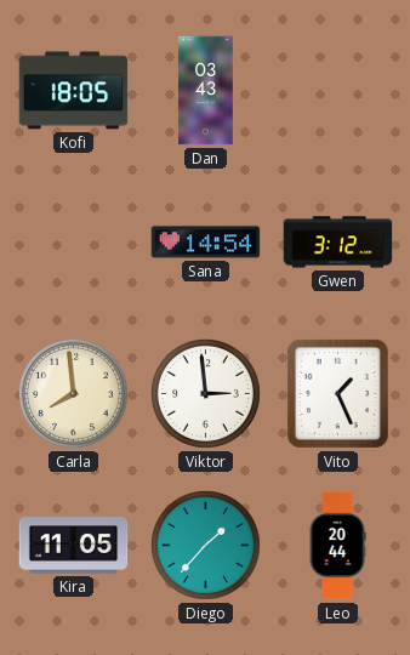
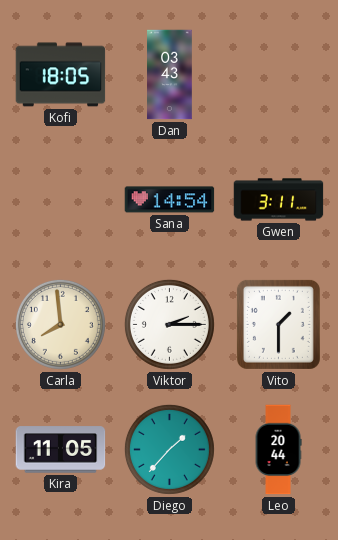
Gwen: 3:12 -> 3:11 (279, 200)
Viktor: 2:59 -> 2:15 (169, 324)
Vito: 1:26 -> 1:30 (278, 324)
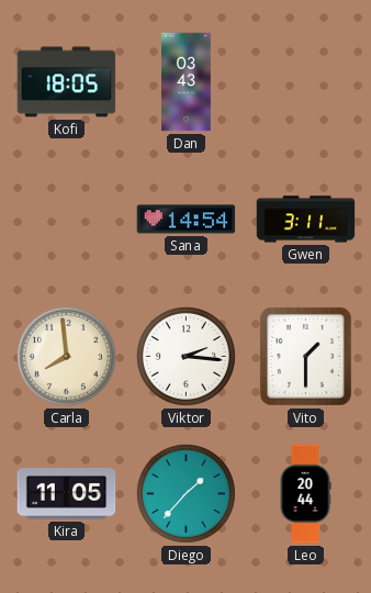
Viktor: 2:15 -> 2:16 (185, 356)
